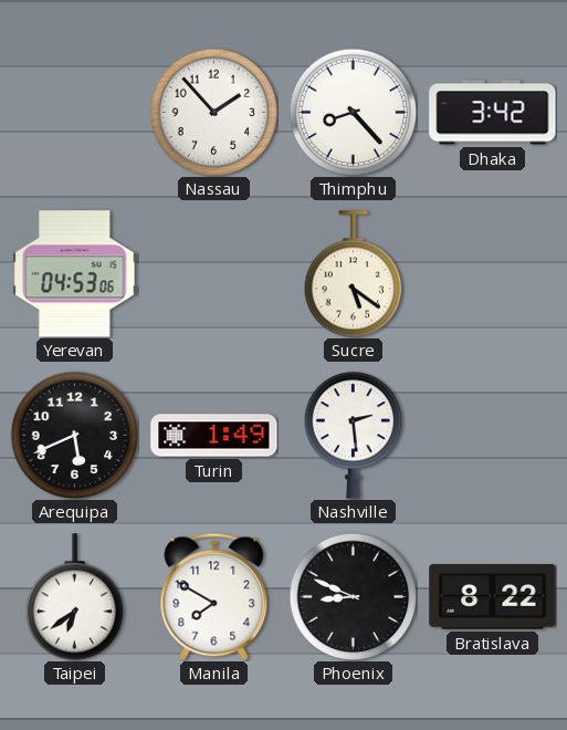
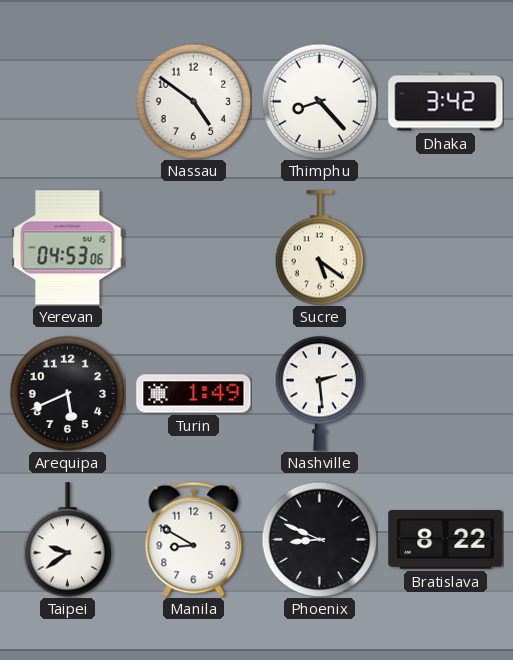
Nassau: 1:53 -> 4:51 (193, 101)
Taipei: 6:39 -> 9:39 (68, 540)
Manila: 7:50 -> 8:50 (194, 539)
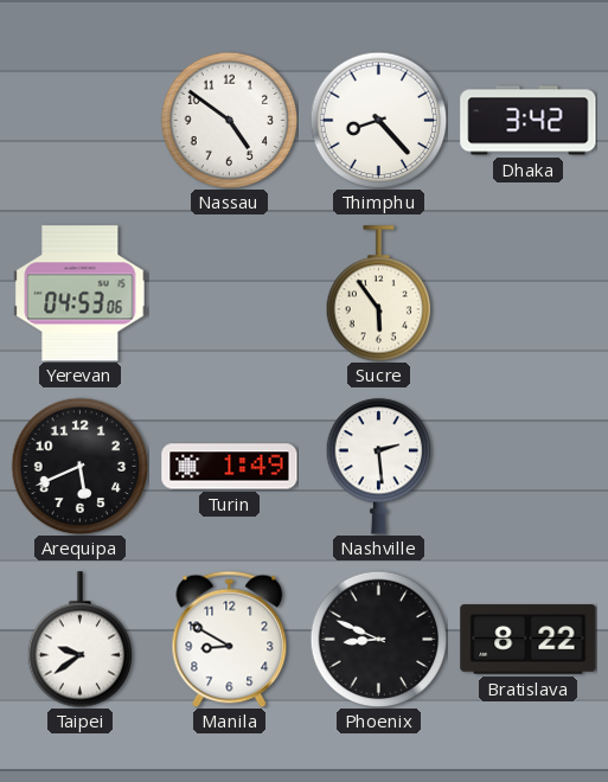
Sucre: 5:21 -> 5:54 (379, 294)
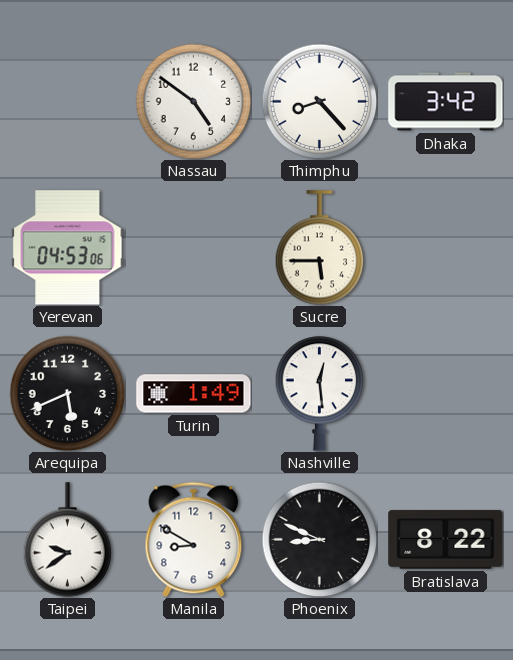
Sucre: 5:54 -> 5:45 (320, 248)
Nashville: 2:29 -> 12:29 (320, 394)
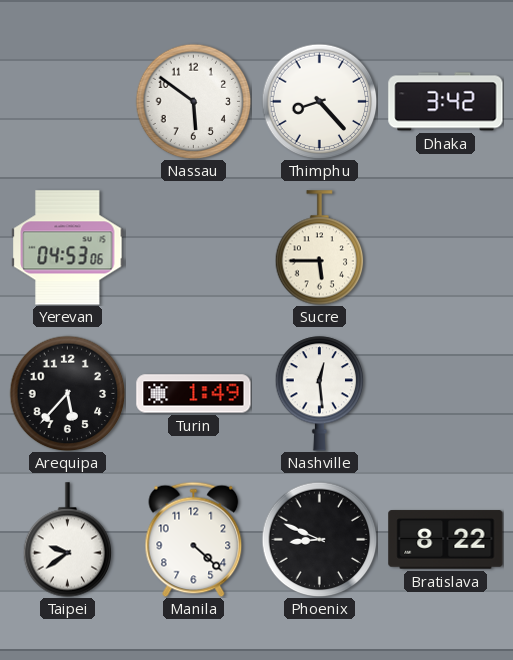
Nassau: 4:51 -> 5:51 (193, 101)
Arequipa: 5:41 -> 5:37 (67, 393)
Manila: 8:50 -> 4:22 (194, 539)
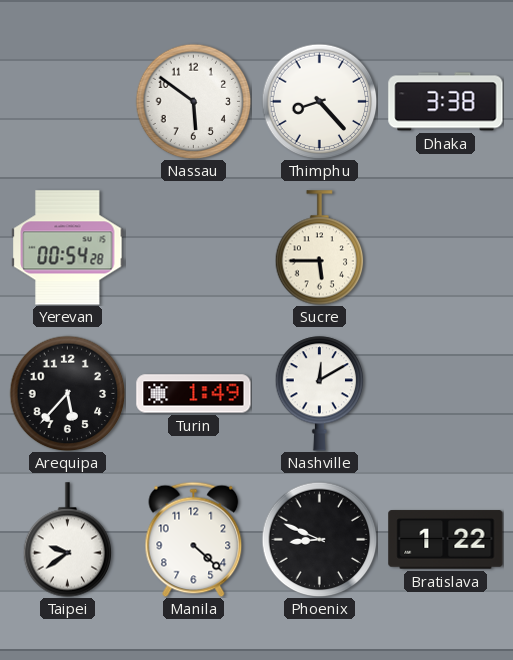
Dhaka: 3:42 -> 3:38 (446, 102)
Yerevan: 04:53 -> 00:54 (68, 248)
Nashville: 12:29 -> 12:10 (320, 394)
Bratislava: 8:22 -> 1:22 (446, 540)
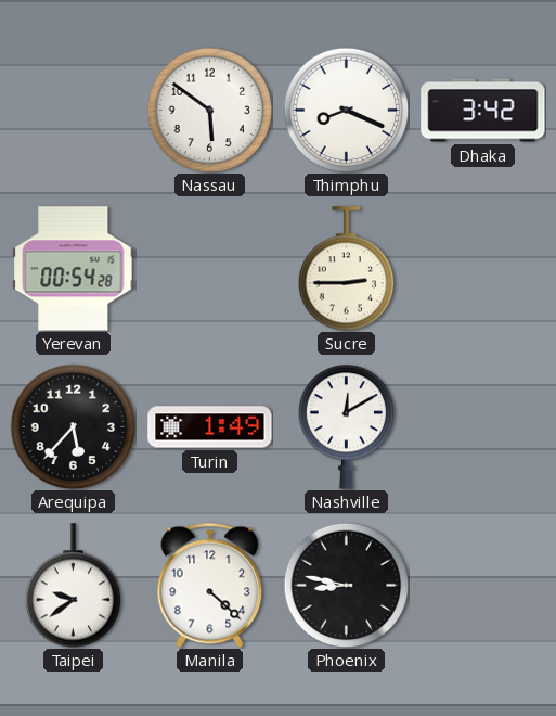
Thimphu: 8:23 -> 8:19 (346, 110)
Dhaka: 3:38 -> 3:42 (483, 111)
Sucre: 5:45 -> 2:45 (347, 269)
Phoenix: 8:49 -> 8:47 (346, 585)
Bratislava: 1:22 -> none (446, 540)
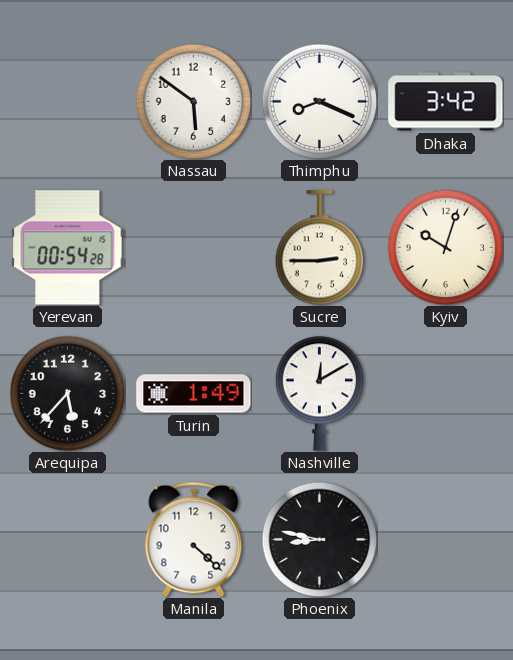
Kyiv: none -> 10:03 (445, 247)
Taipei: 9:39 -> none (74, 586)
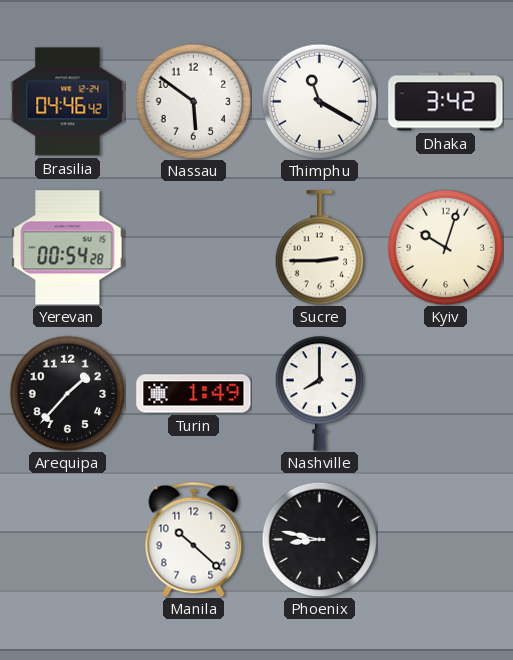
Brasilia: none -> 04:46 (68, 102)
Thimphu: 8:19 -> 11:20 (319, 101)
Arequipa: 5:37 -> 1:37 (67, 393)
Nashville: 12:10 -> 8:00 (320, 394)
Manila: 4:22 -> 10:22 (194, 539)
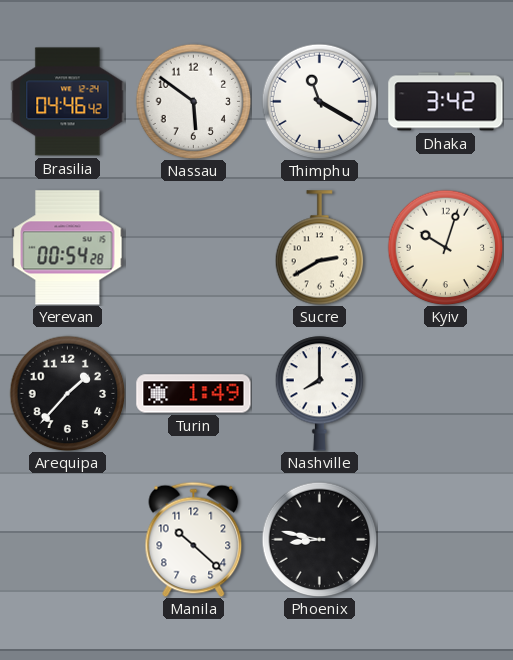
Sucre: 2:45 -> 2:40 (320, 248)
